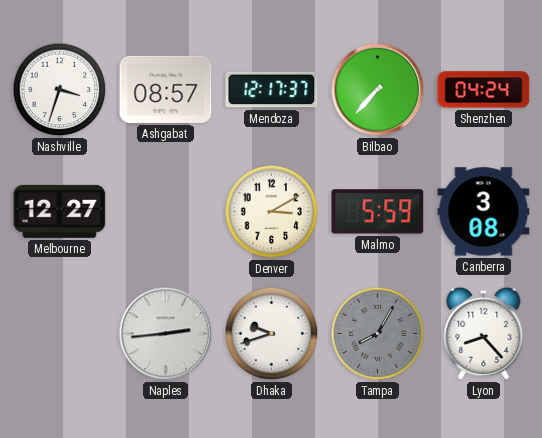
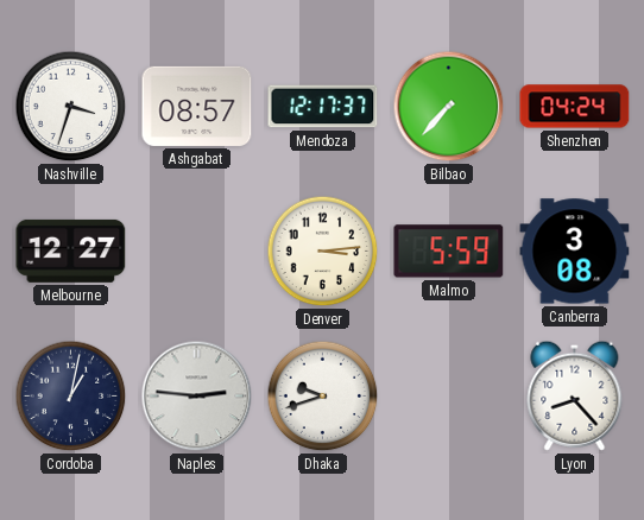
Denver: 3:10 -> 3:14 (323, 252)
Cordoba: none -> 1:02 (71, 397)
Naples: 2:44 -> 2:46 (197, 397)
Tampa: 8:05 -> none (378, 334)
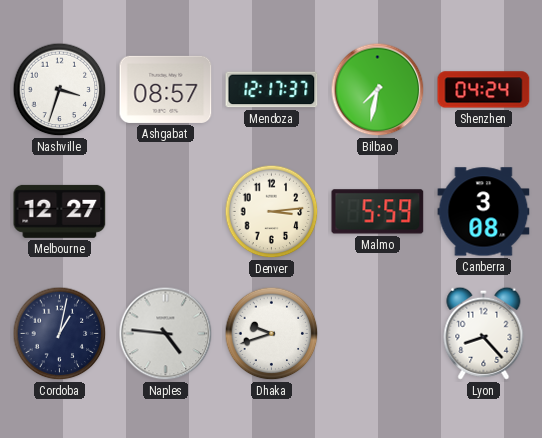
Bilbao: 7:37 -> 7:32 (378, 90)
Naples: 2:46 -> 4:46 (166, 334)
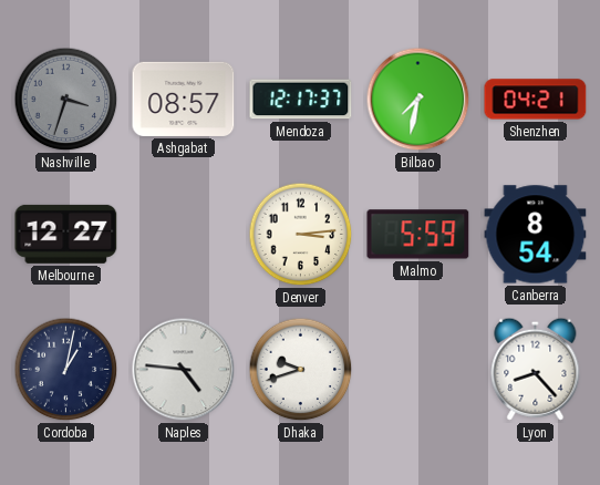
Nashville dial: white -> grey (66, 100)
Shenzhen: 04:24 -> 04:21 (536, 100)
Canberra: 3:08 -> 8:54 (536, 235)
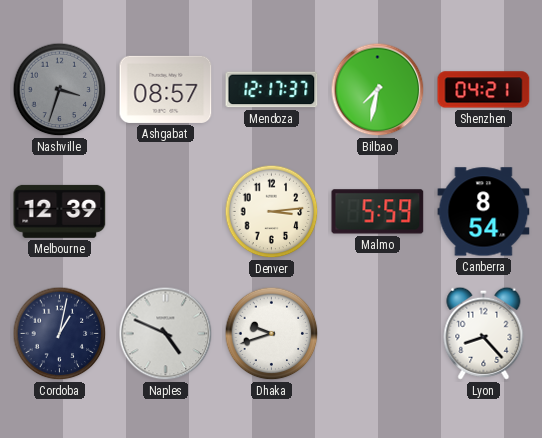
Melbourne: 12:27 -> 12:39 (60, 211)
Naples: 4:46 -> 4:49 (166, 334)
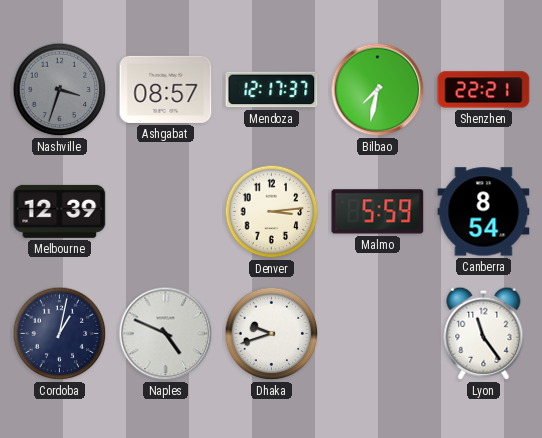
Shenzhen: 04:21 -> 22:21 (484, 90)
Lyon: 8:23 -> 11:24 (484, 333)
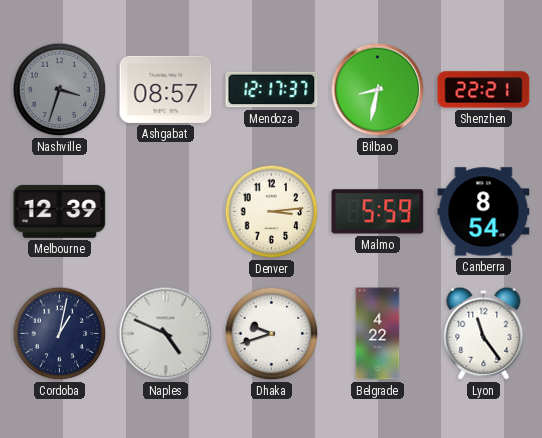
Bilbao: 7:32 -> 8:32 (378, 90)
Belgrade: none -> 4:22 (378, 334)
